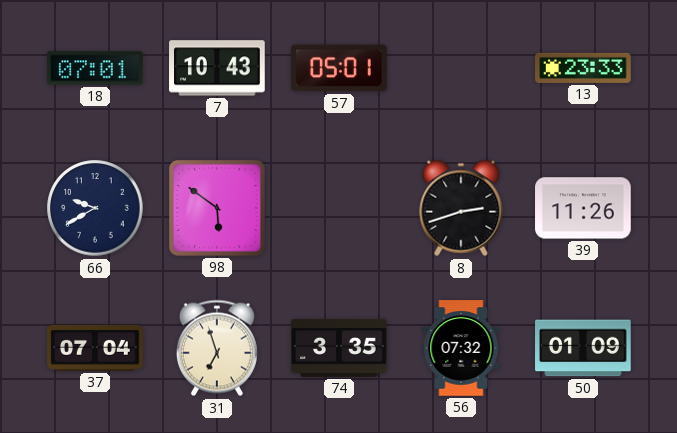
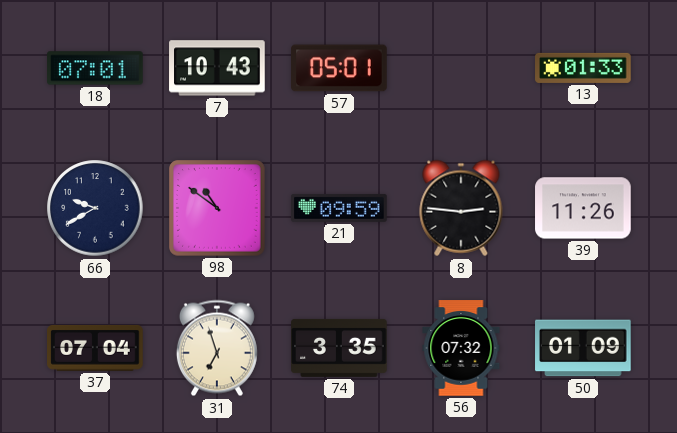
13: 23:33 -> 01:33 (583, 68)
98: 5:51 -> 10:51 (217, 208)
21: none -> 09:59 (339, 208)
8: 2:42 -> 2:46 (461, 208)
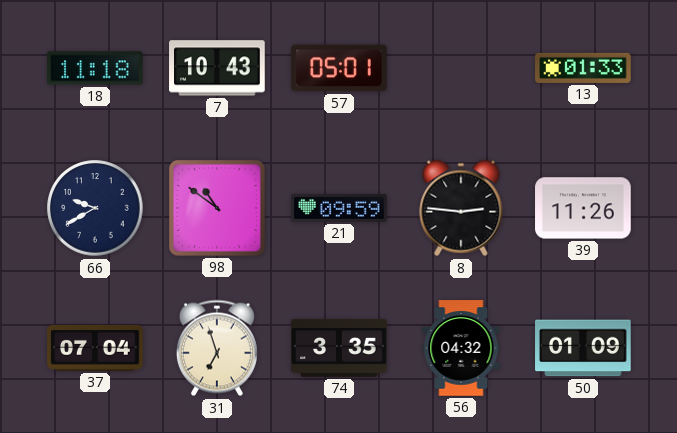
18: 07:01 -> 11:18 (95, 68)
56: 07:32 -> 04:32 (461, 348)
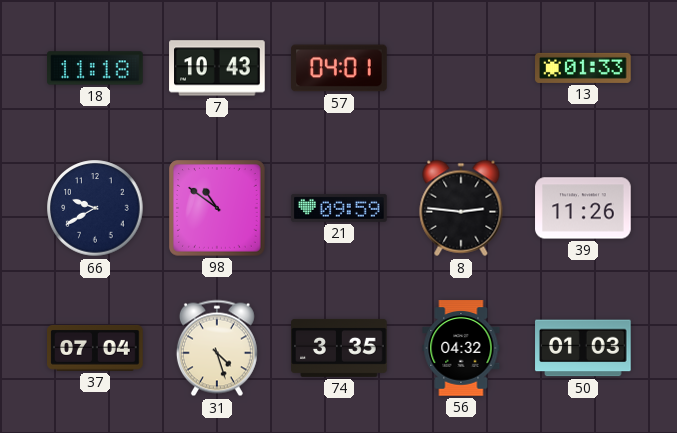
57: 05:01 -> 04:01 (339, 68)
31: 6:57 -> 4:27 (217, 348)
50: 01:09 -> 01:03 (583, 348)
